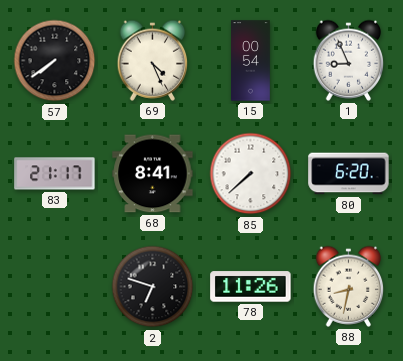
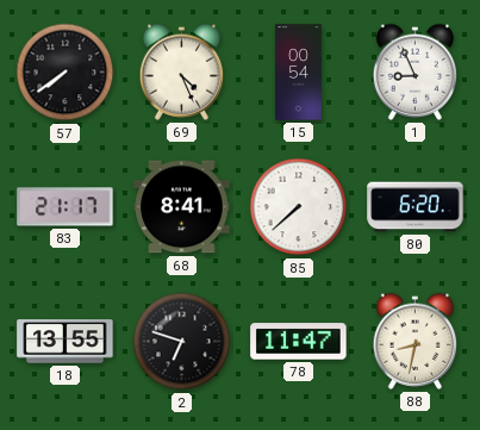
18: none -> 13:55 (66, 342)
78: 11:26 -> 11:47 (299, 342)
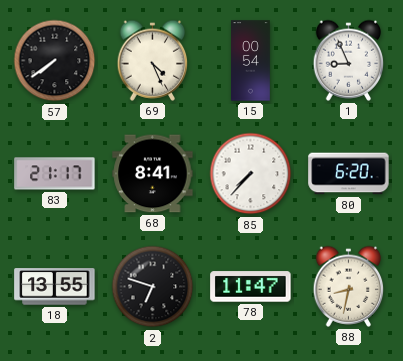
85: 7:38 -> 7:37 (251, 174)
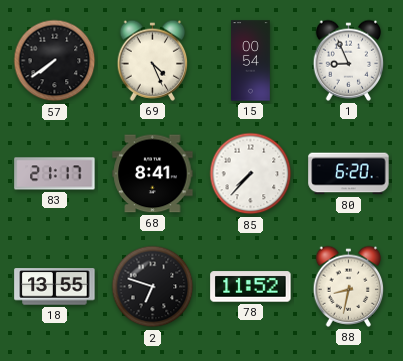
78: 11:47 -> 11:52 (251, 287)
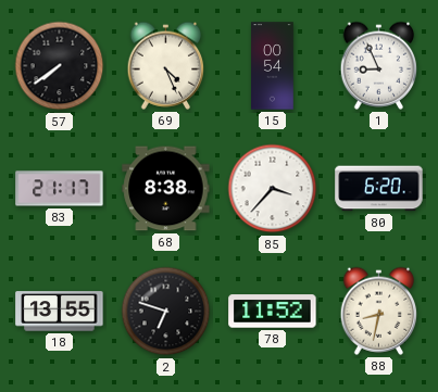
68: 8:41 -> 8:38 (166, 189)
85: 7:37 -> 3:37 (273, 189)
